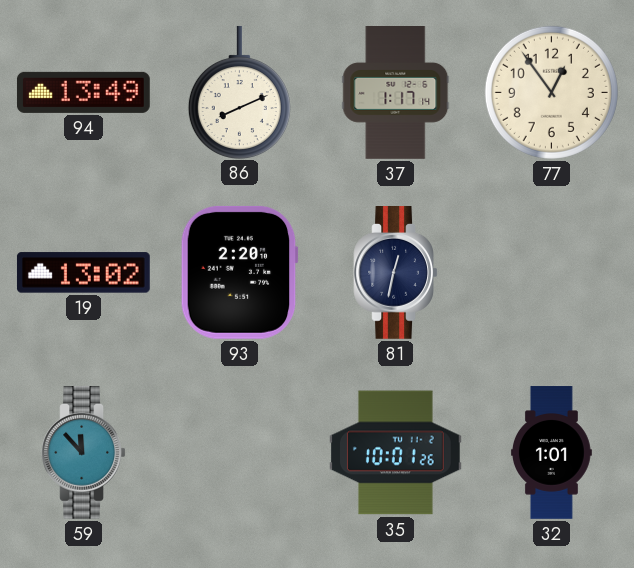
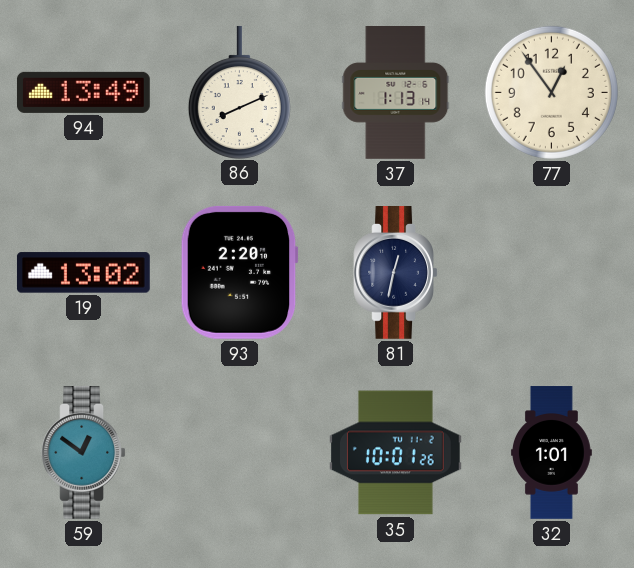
37: 1:17 -> 1:13 (396, 93)
59: 11:53 -> 12:51 (84, 453)
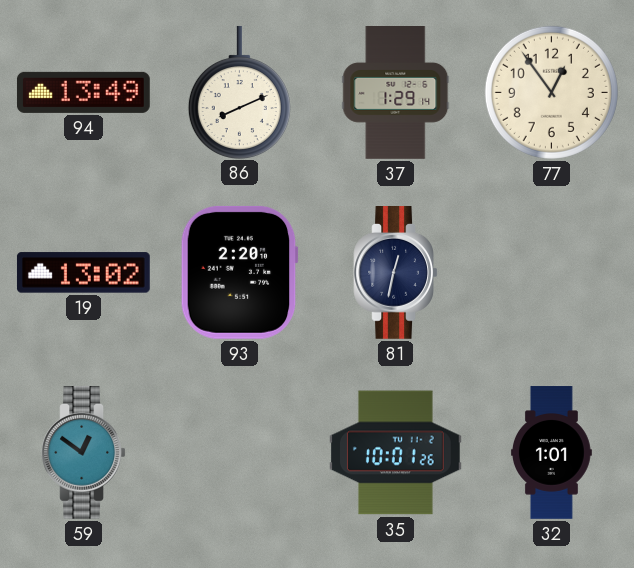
37: 1:13 -> 1:29 (396, 93)
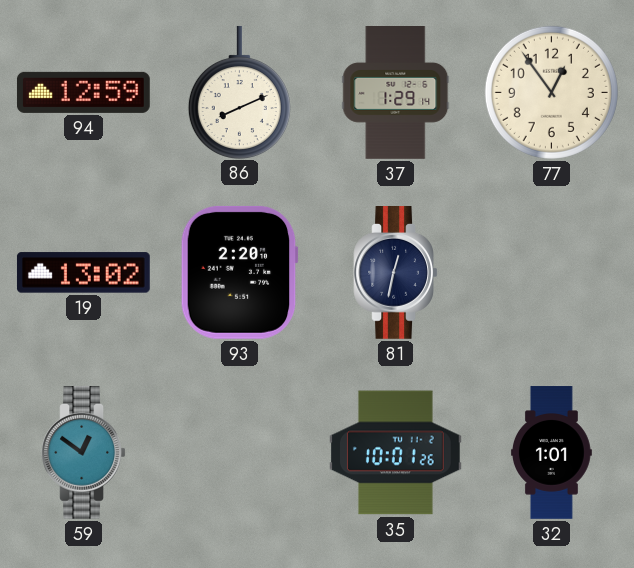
94: 13:49 -> 12:59 (83, 92)
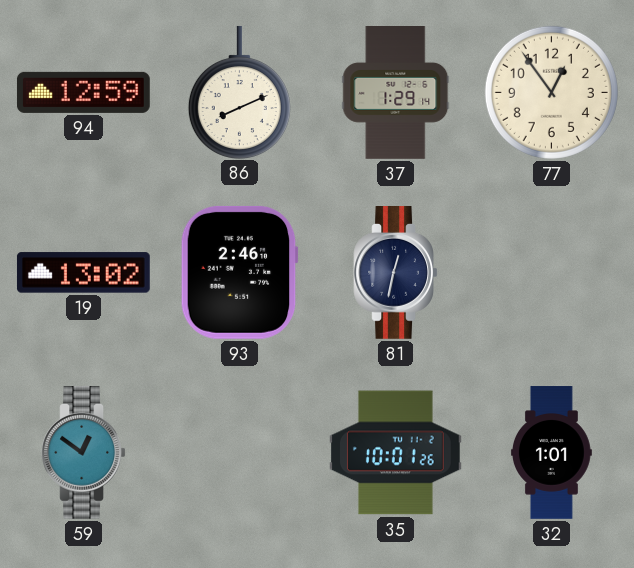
93: 2:20 -> 2:46 (239, 272)
